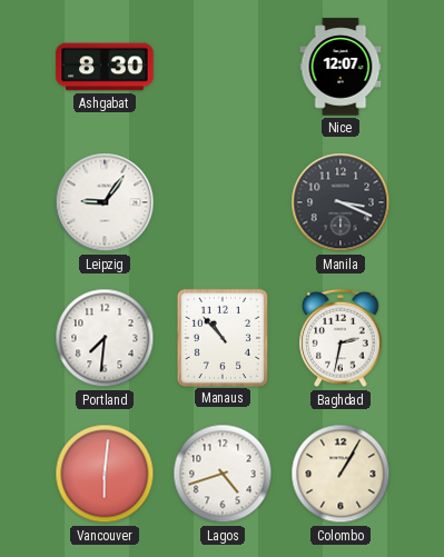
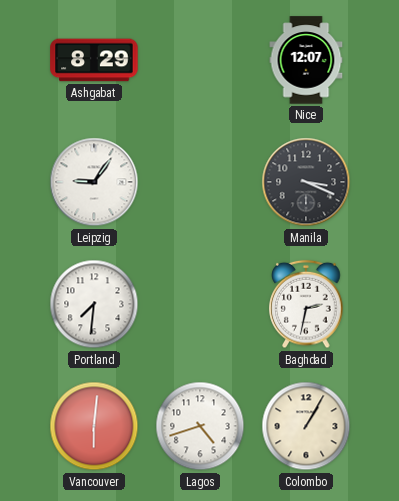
Ashgabat: 8:30 -> 8:29 (94, 60)
Manaus: 10:53 -> none (221, 337)
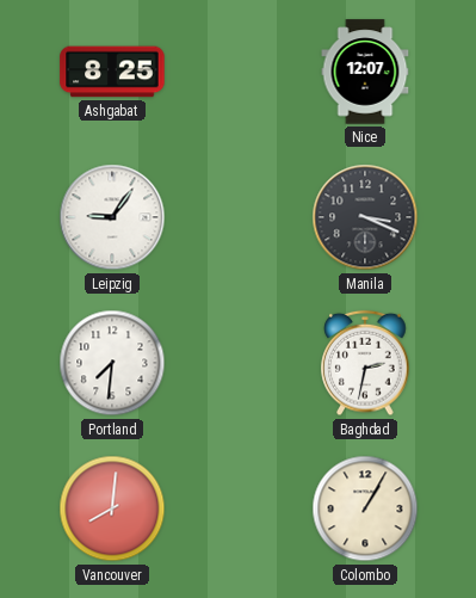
Ashgabat: 8:29 -> 8:25 (112, 72)
Vancouver: 6:01 -> 8:01 (112, 508)
Lagos: 4:42 -> none (200, 426)
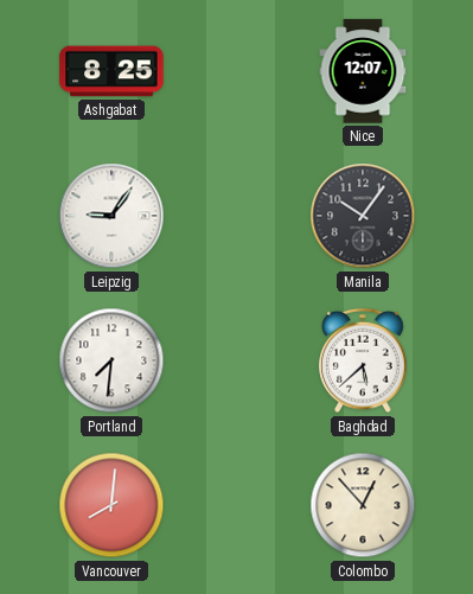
Manila: 3:19 -> 10:06 (363, 216)
Baghdad: 2:32 -> 5:38 (363, 360)
Colombo: 1:05 -> 12:53 (363, 505)
